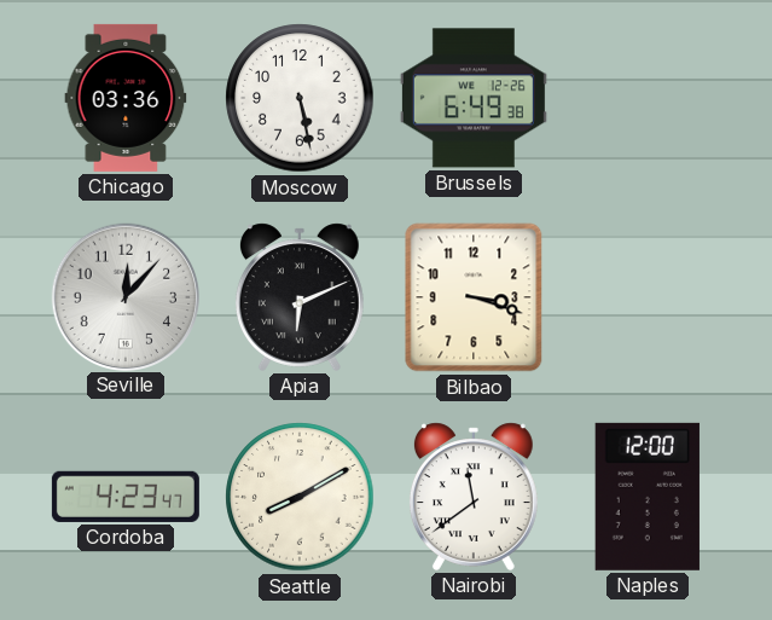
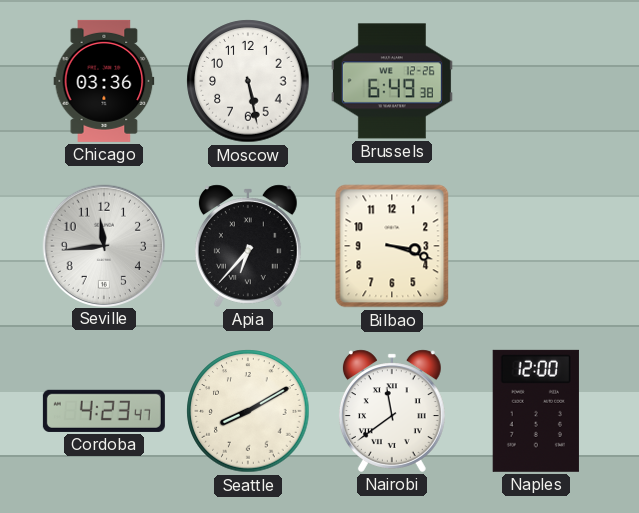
Seville: 12:07 -> 11:44 (103, 245)
Apia: 6:11 -> 6:37 (248, 246)
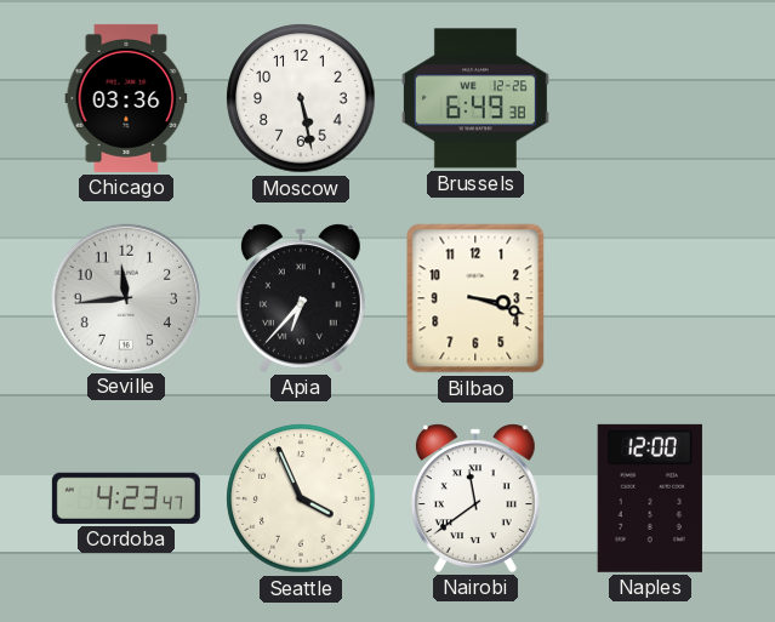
Seattle: 8:10 -> 3:56 (301, 498)
